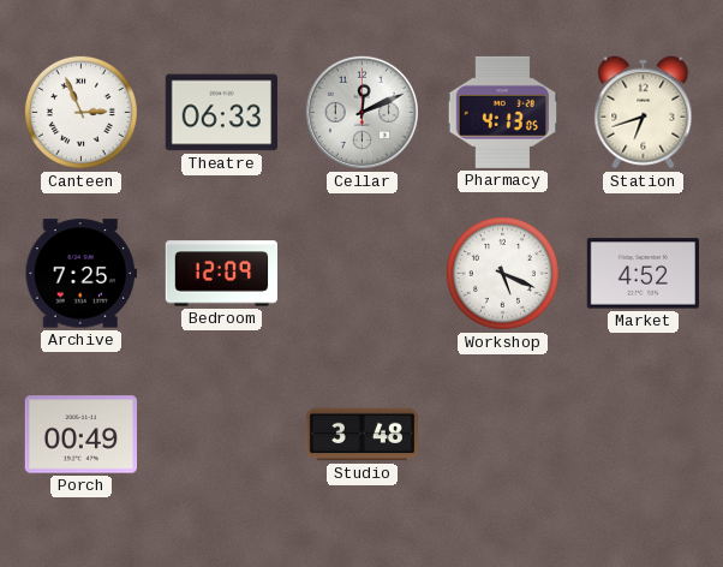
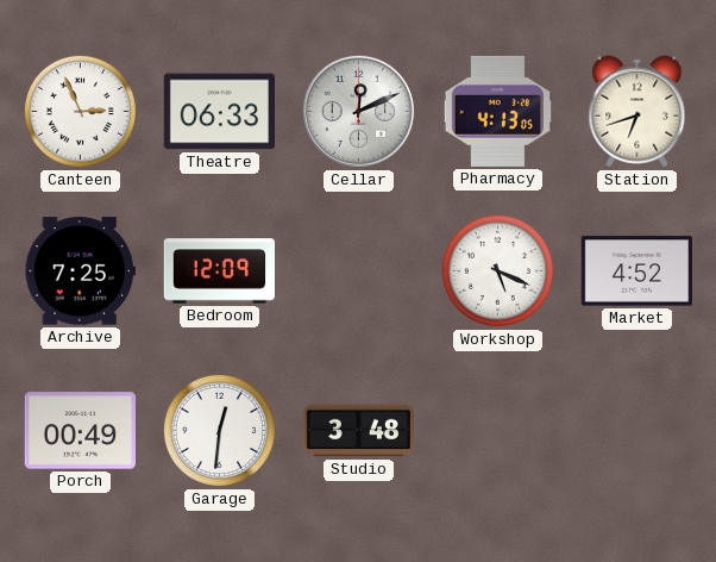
Garage: none -> 12:31 (219, 430)
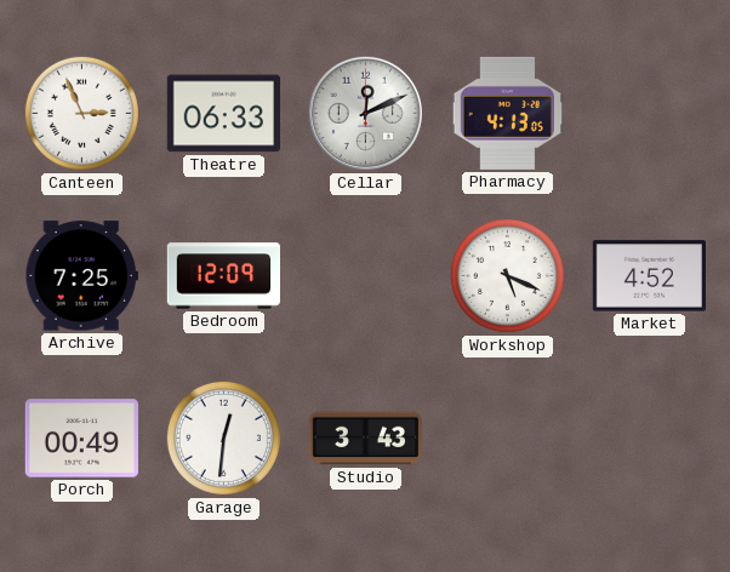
Station: 6:42 -> none (638, 112)
Studio: 3:48 -> 3:43 (365, 439)
